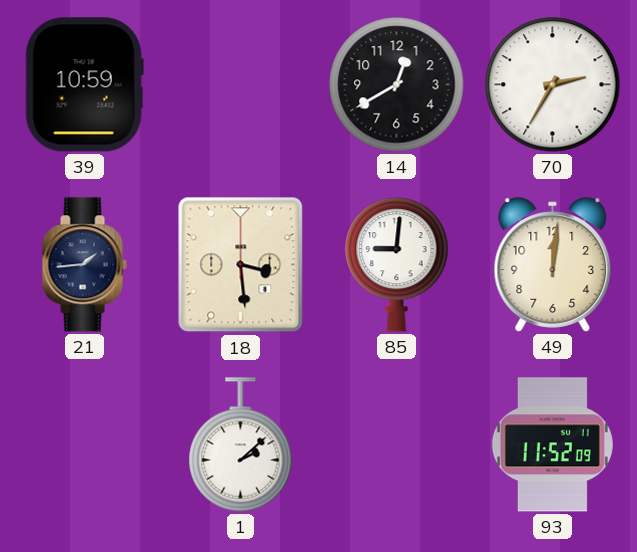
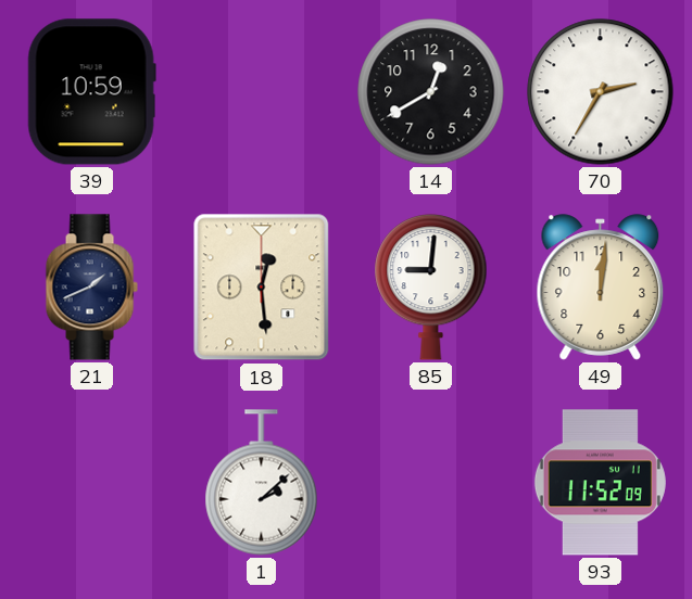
21: 1:44 -> 1:41 (91, 288)
18: 3:29 -> 12:29 (262, 288)
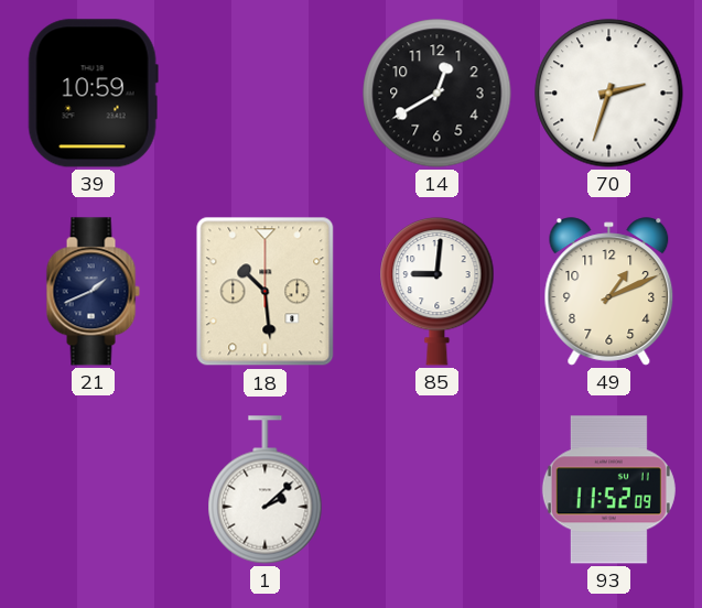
70: 2:35 -> 2:33 (609, 94)
18: 12:29 -> 10:29 (266, 292)
49: 12:01 -> 1:11 (609, 292)
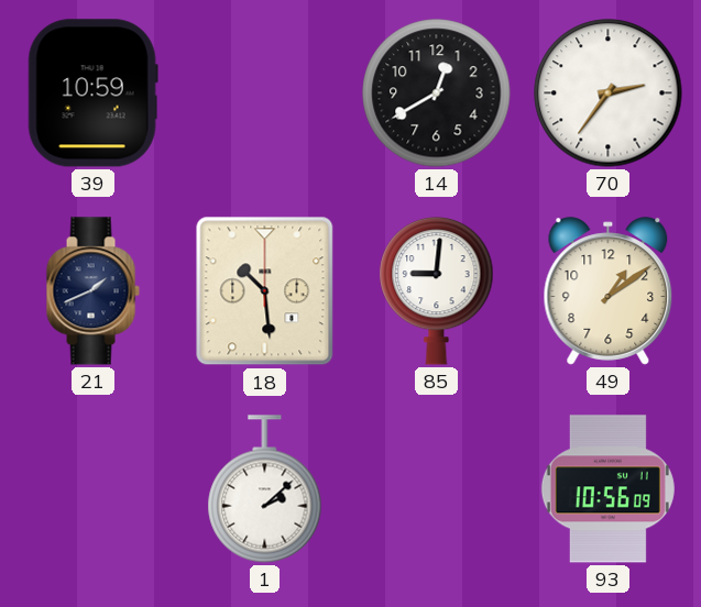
70: 2:33 -> 2:36 (609, 93)
49: 1:11 -> 1:09 (609, 291)
93: 11:52 -> 10:56 (607, 489)
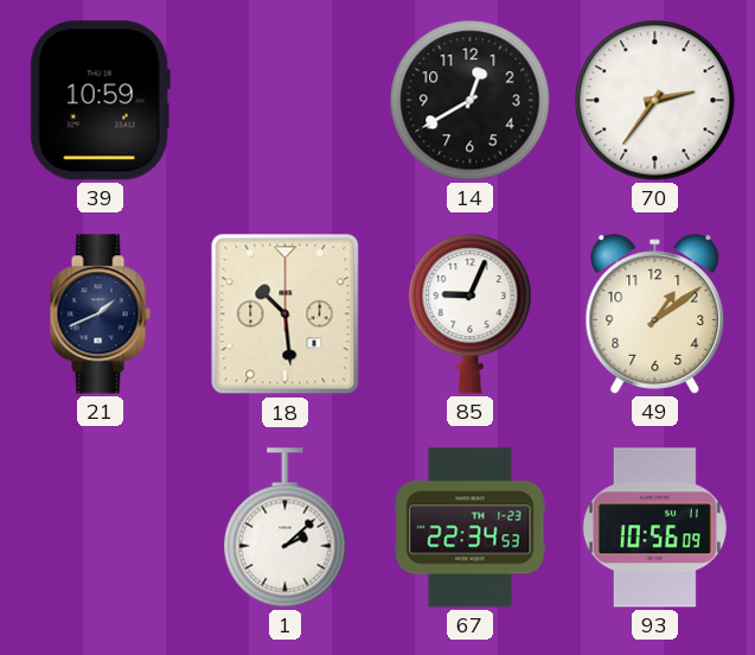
85: 9:01 -> 9:04 (471, 313)
67: none -> 22:34 (471, 528)
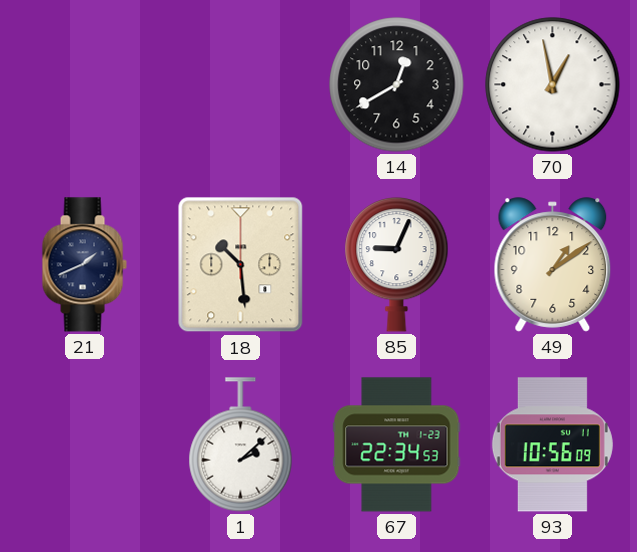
39: 10:59 -> none (100, 101)
70: 2:36 -> 12:58 (553, 85)
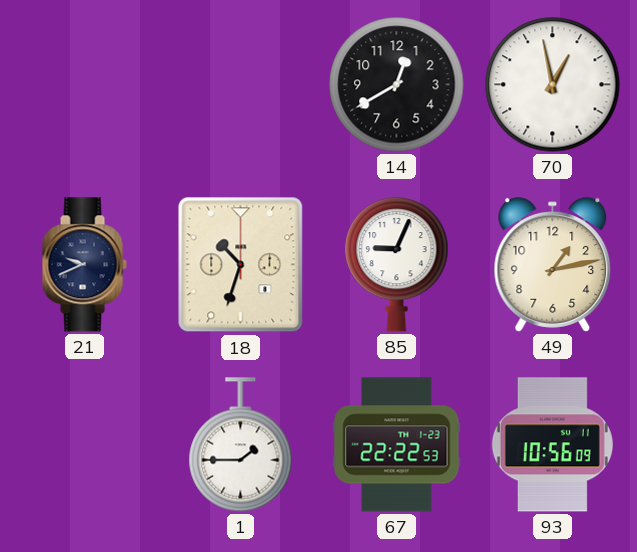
21: 1:41 -> 9:41 (84, 265)
18: 10:29 -> 10:33 (241, 265)
49: 1:09 -> 1:13 (553, 265)
1: 2:08 -> 1:45 (241, 445)
67: 22:34 -> 22:22 (397, 445)
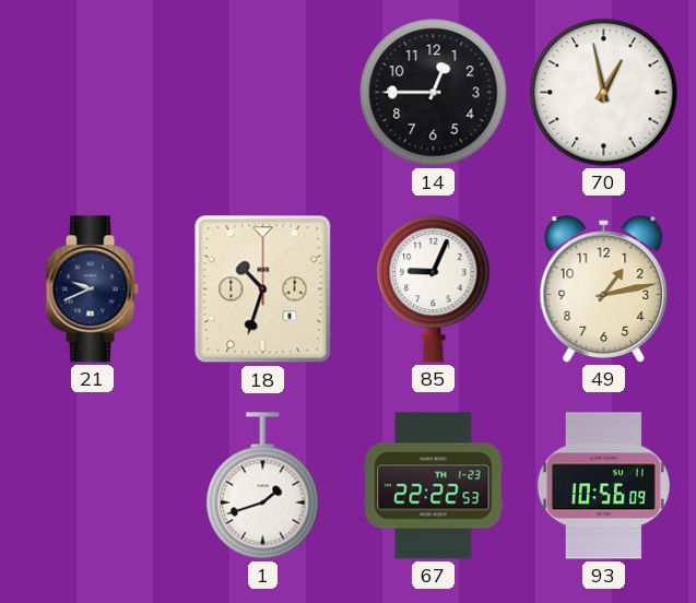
14: 12:40 -> 12:45 (434, 93)
1: 1:45 -> 1:42 (263, 486)
